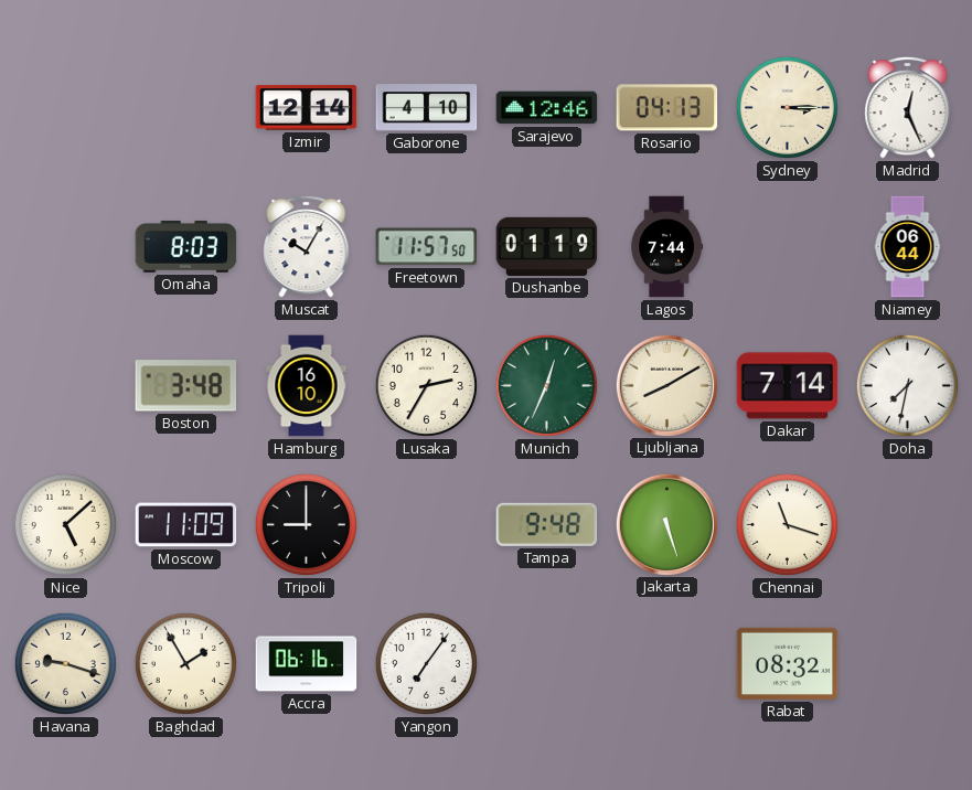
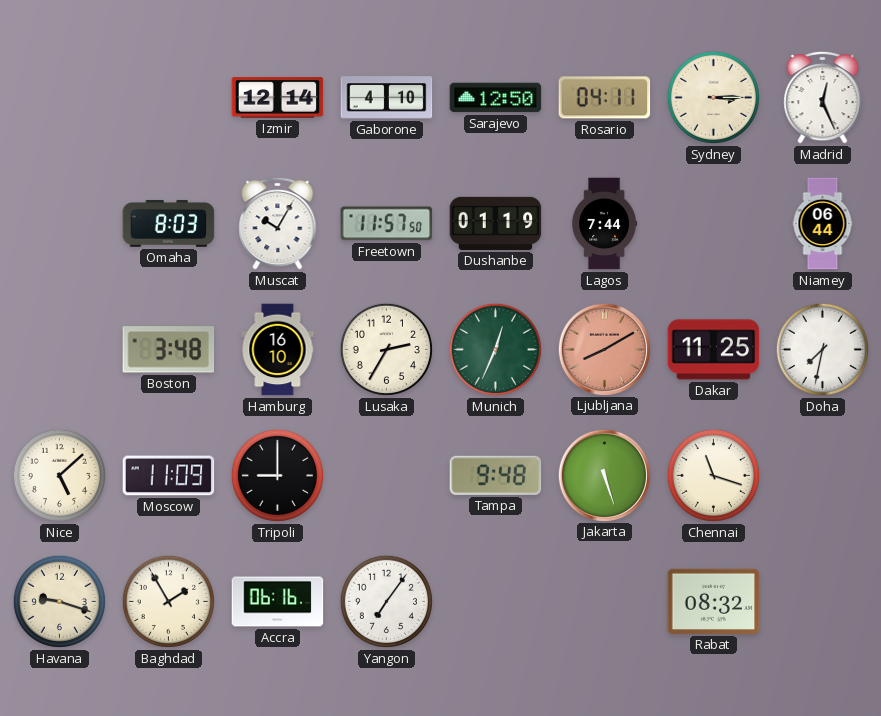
Sarajevo: 12:46 -> 12:50 (496, 98)
Rosario: 04:13 -> 04:11 (605, 98)
Ljubljana dial: cream -> salmon (604, 349)
Dakar: 7:14 -> 11:25 (714, 350)
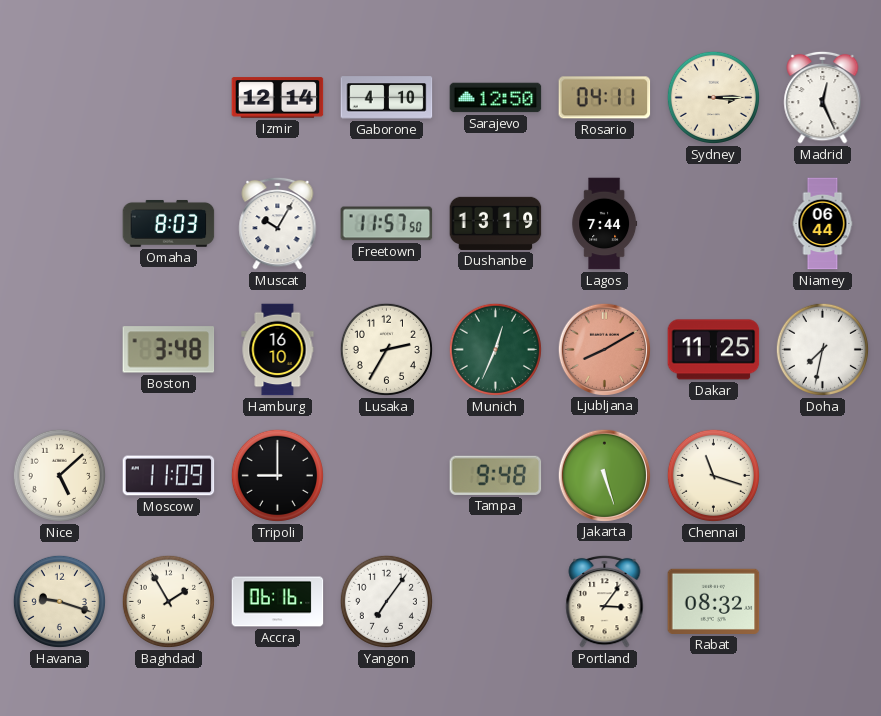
Dushanbe: 01:19 -> 13:19 (496, 223)
Portland: none -> 3:06 (605, 601)
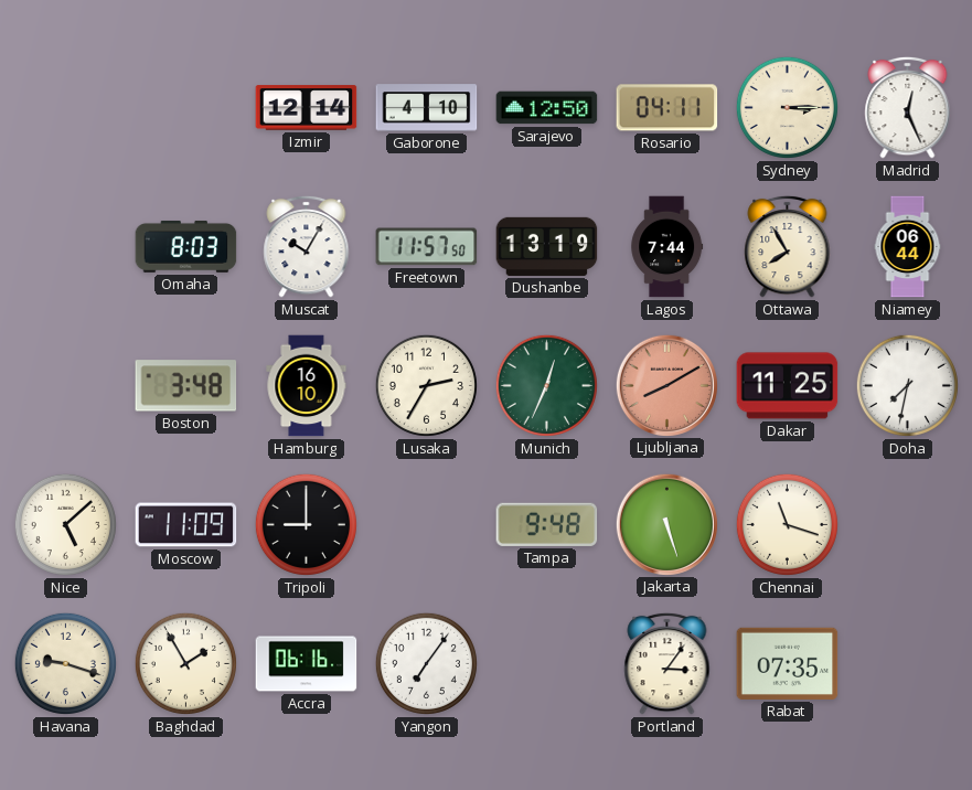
Ottawa: none -> 7:55 (788, 246)
Rabat: 08:32 -> 07:35 (788, 663)
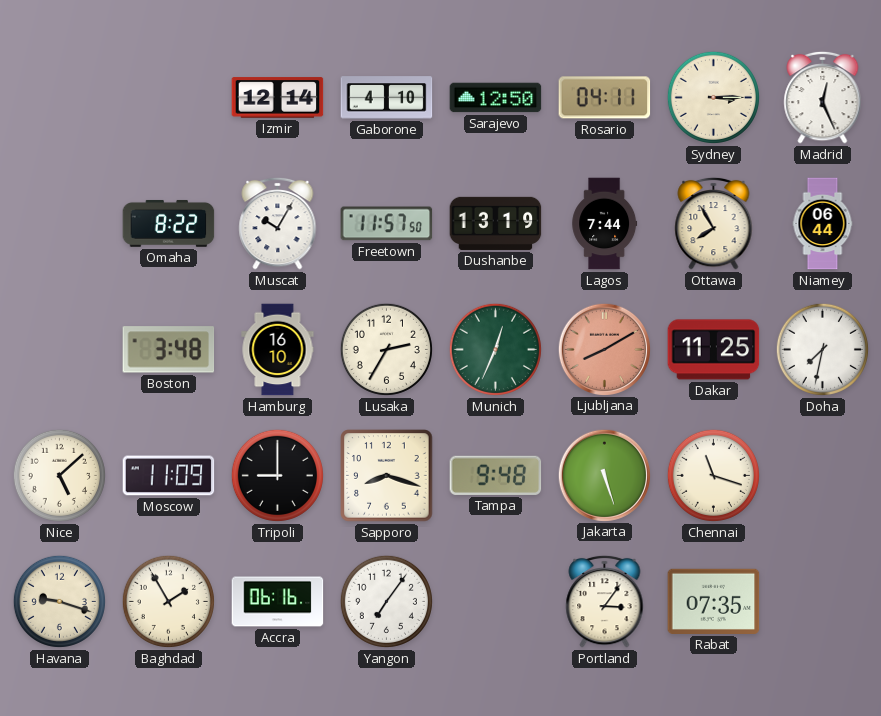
Omaha: 8:03 -> 8:22 (169, 223)
Sapporo: none -> 8:18 (387, 476)
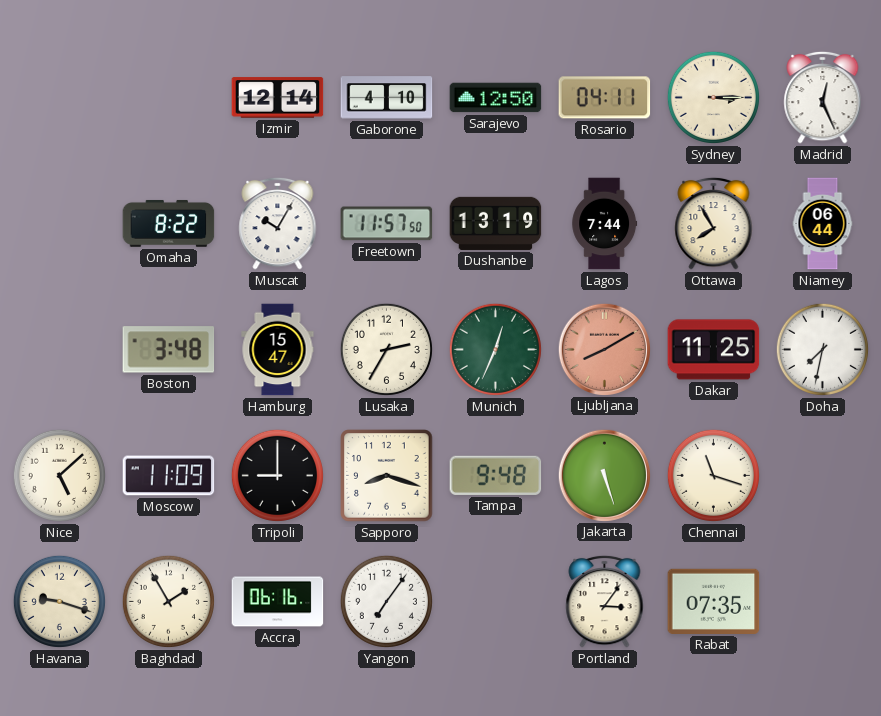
Hamburg: 16:10 -> 15:47 (278, 350)
